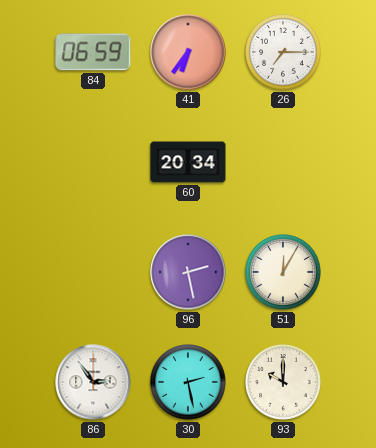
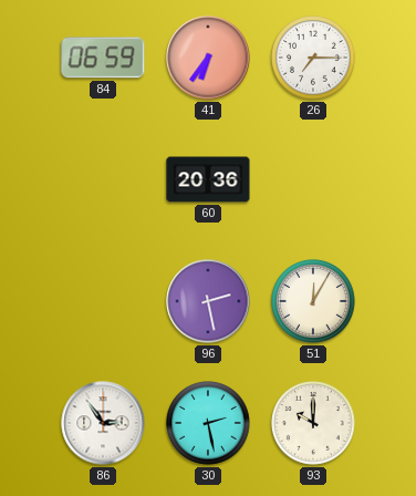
60: 20:34 -> 20:36 (208, 179)
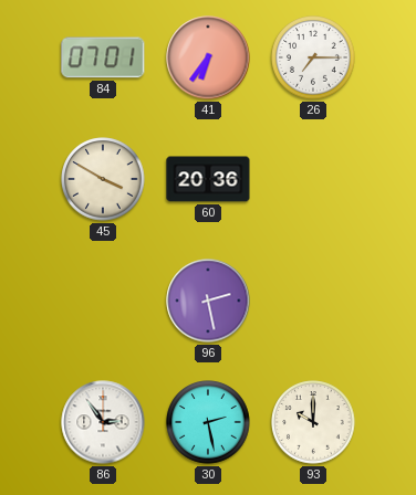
84: 06:59 -> 07:01 (103, 57)
45: none -> 3:50 (103, 179)
51: 12:05 -> none (313, 301)
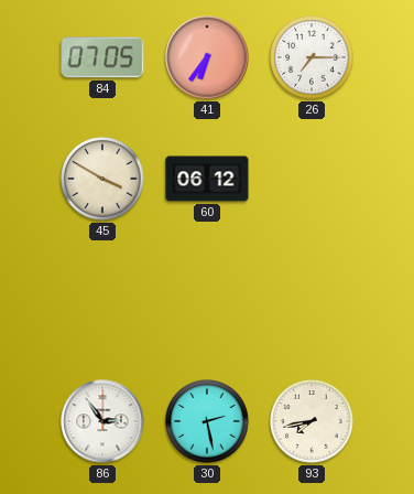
84: 07:01 -> 07:05 (102, 57)
60: 20:36 -> 06:12 (207, 179)
96: 2:28 -> none (208, 301)
93: 10:00 -> 7:43 (312, 421)
